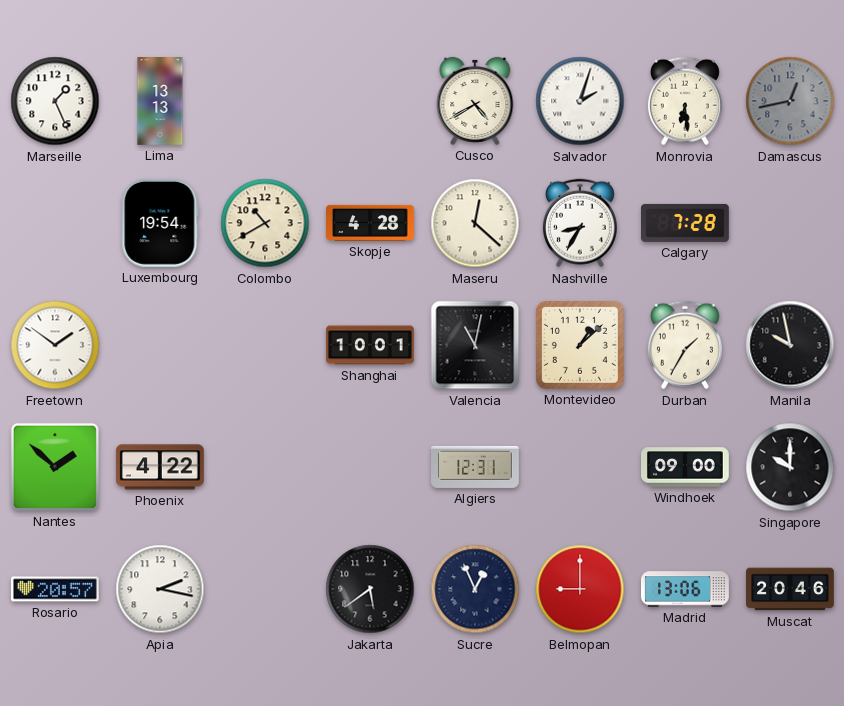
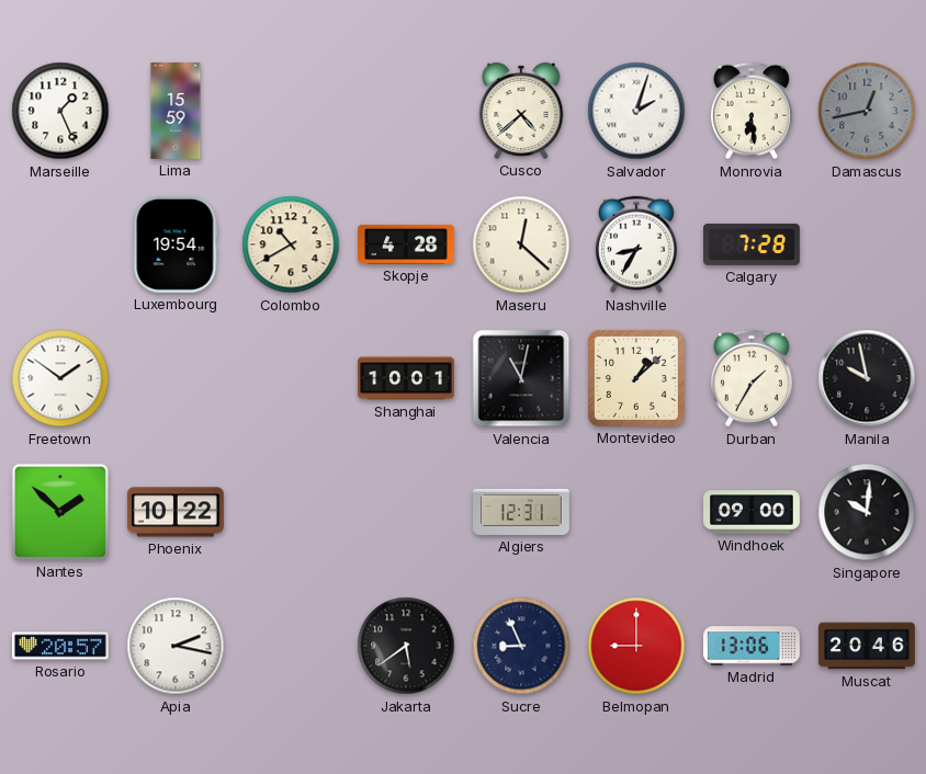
Lima: 13:13 -> 15:59 (176, 112)
Cusco: 4:40 -> 4:38 (521, 111)
Phoenix: 4:22 -> 10:22 (176, 512)
Singapore: 10:00 -> 10:01 (867, 512)
Sucre: 12:56 -> 8:56 (521, 646)
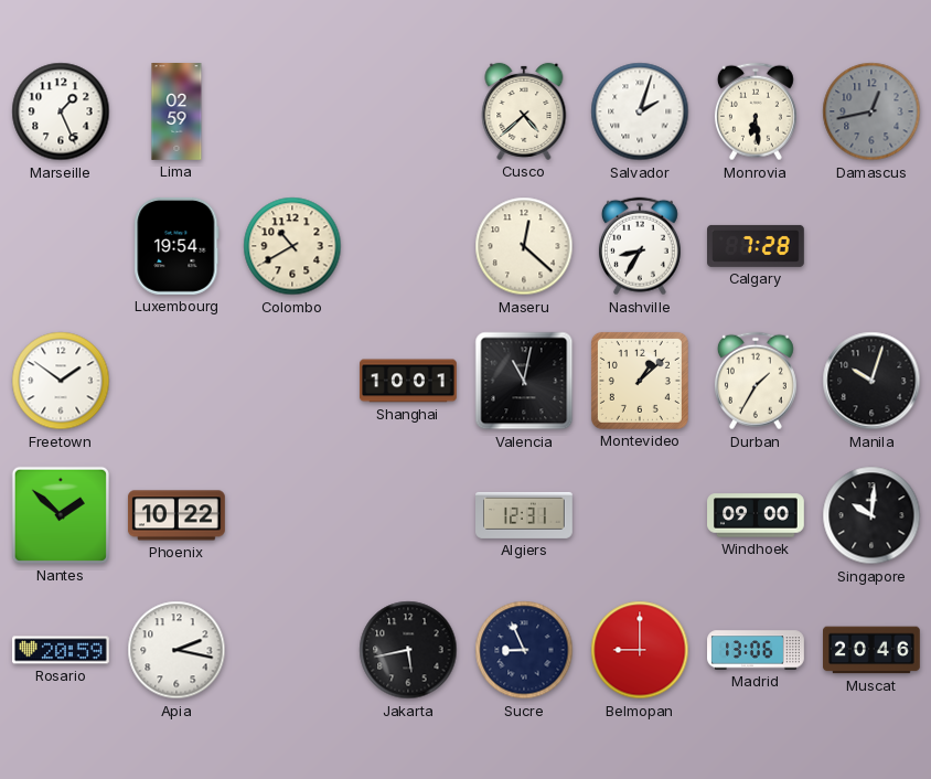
Lima: 15:59 -> 02:59 (176, 113)
Skopje: 4:28 -> none (407, 244)
Manila: 9:58 -> 10:03 (871, 381)
Rosario: 20:57 -> 20:59 (62, 650)
Jakarta: 5:39 -> 5:43 (408, 650)
